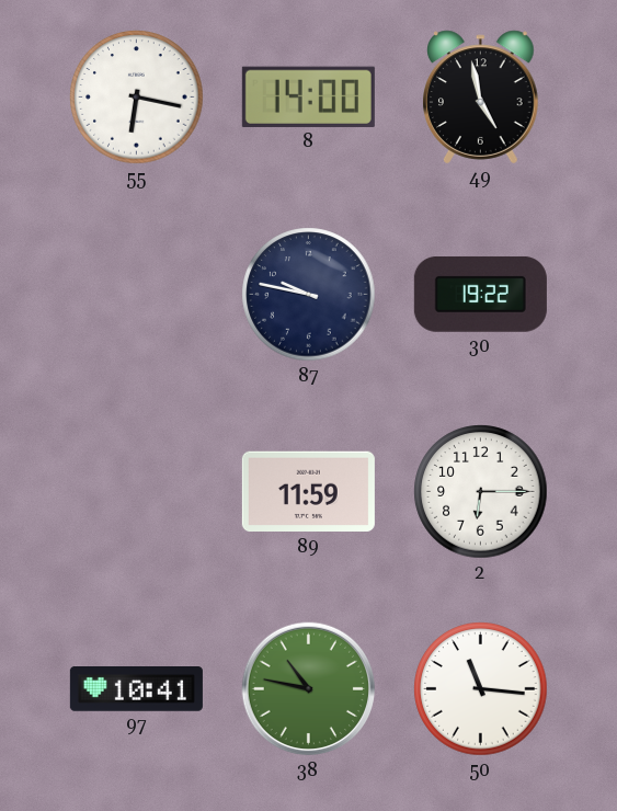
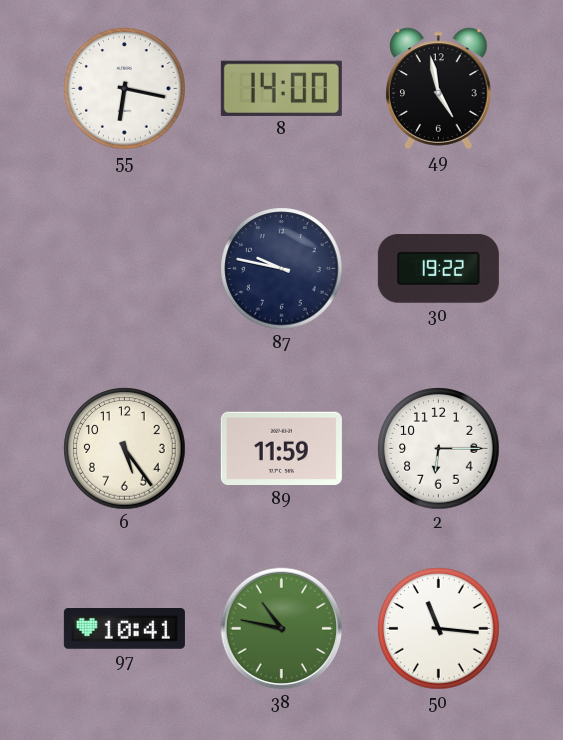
6: none -> 5:24 (125, 449)
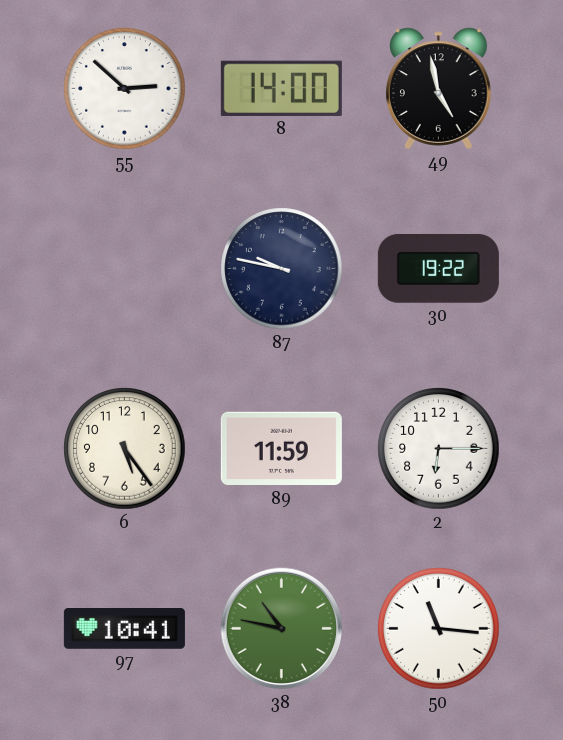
55: 6:17 -> 2:52 (125, 89)
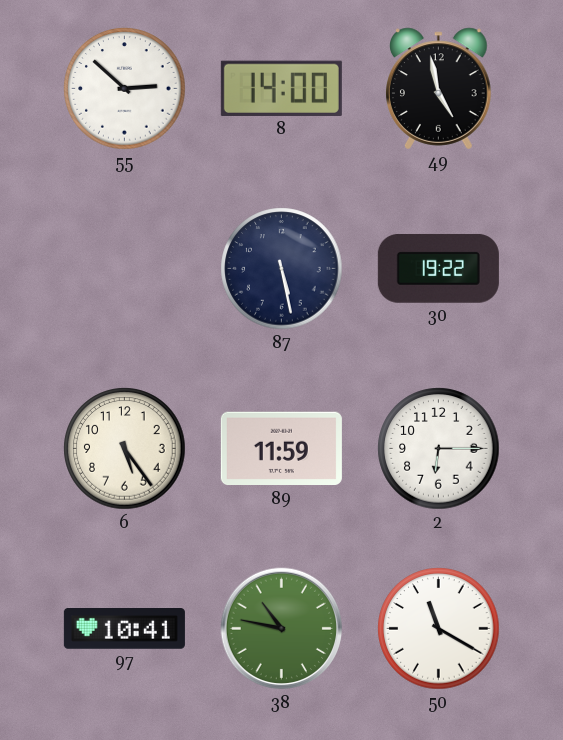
87: 9:47 -> 5:28 (282, 269)
50: 11:16 -> 11:20 (439, 629)
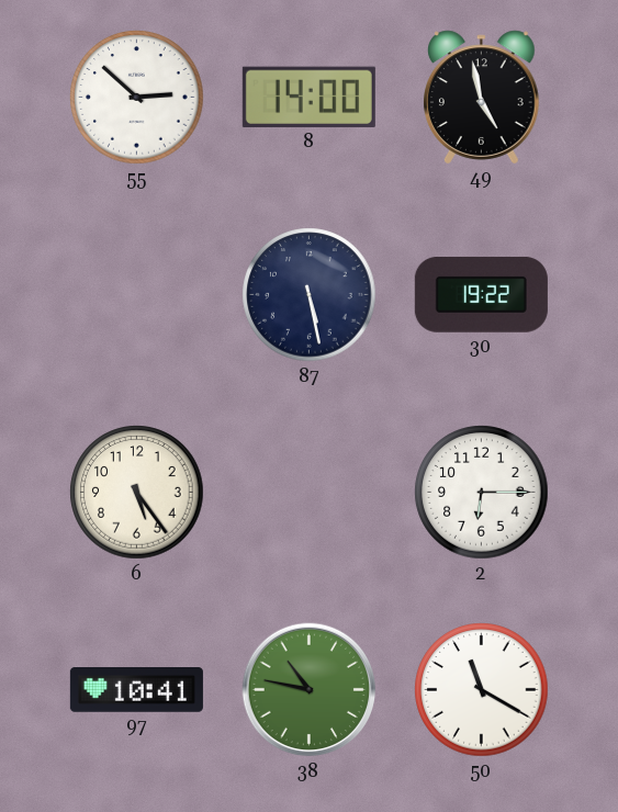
89: 11:59 -> none (281, 449)
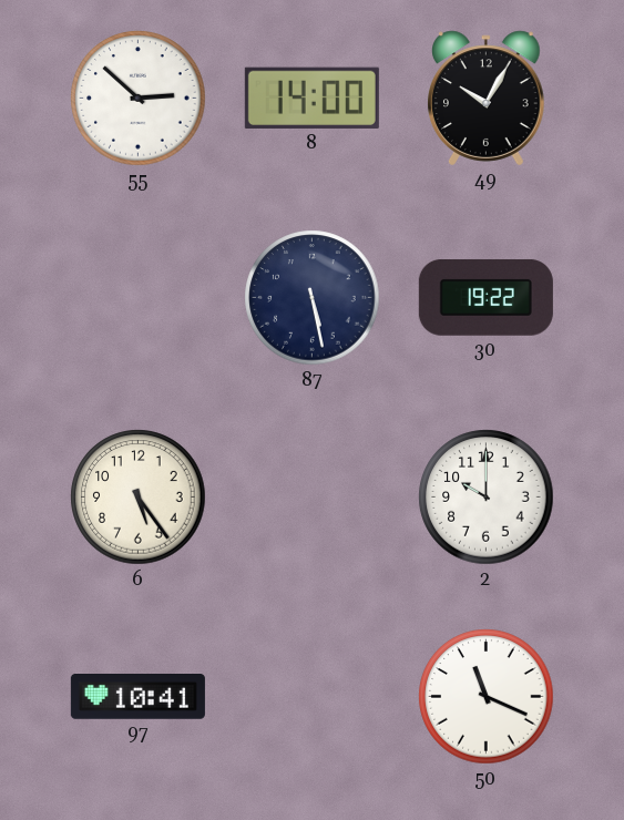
49: 4:58 -> 10:05 (487, 99)
2: 6:15 -> 10:00 (487, 498)
38: 10:47 -> none (310, 690)
50: 11:20 -> 11:19 (487, 697)
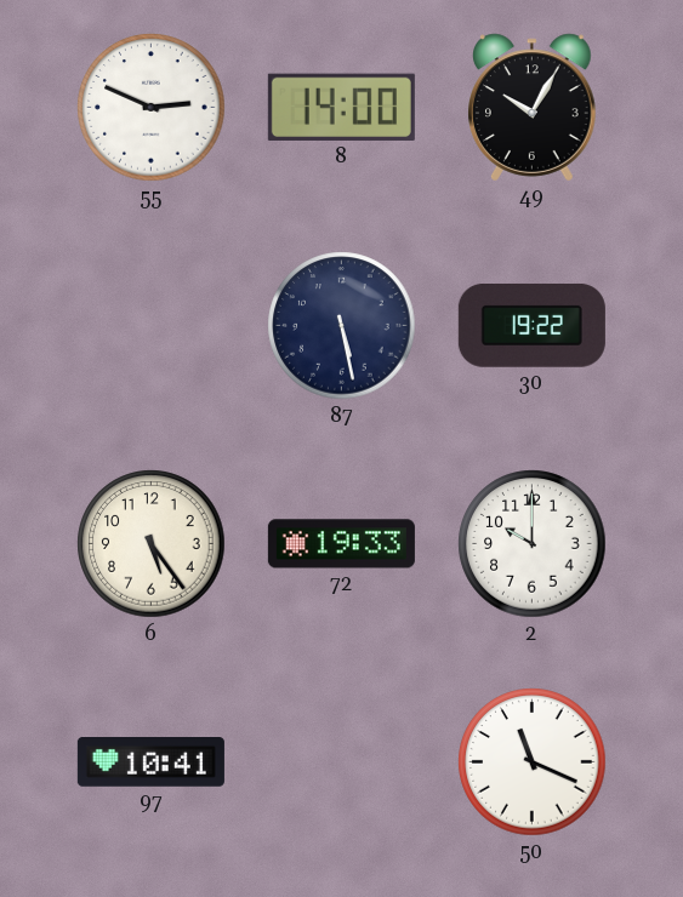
55: 2:52 -> 2:49 (152, 108)
72: none -> 19:33 (341, 544)
